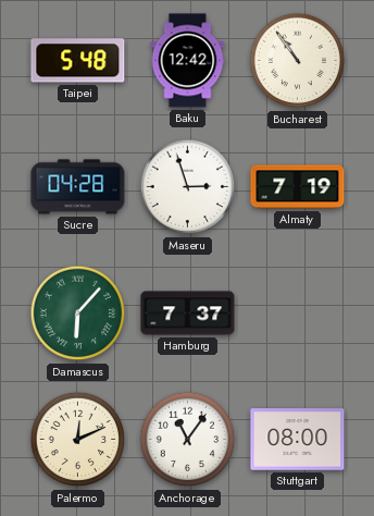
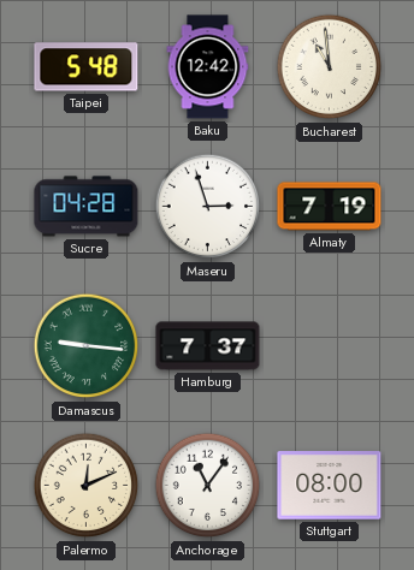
Bucharest: 10:54 -> 10:59 (330, 67)
Damascus: 6:07 -> 9:16 (87, 346)
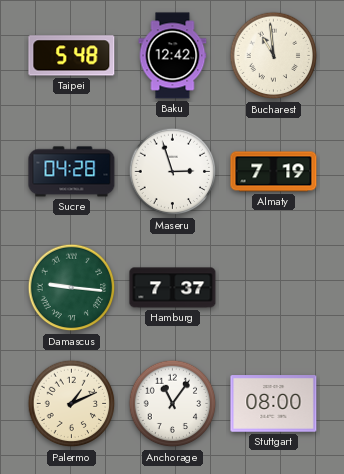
Palermo: 12:11 -> 1:11 (72, 404)
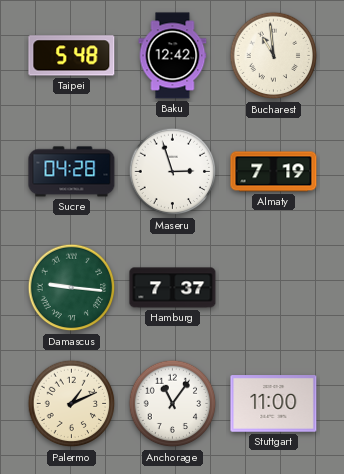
Stuttgart: 08:00 -> 11:00 (274, 404)
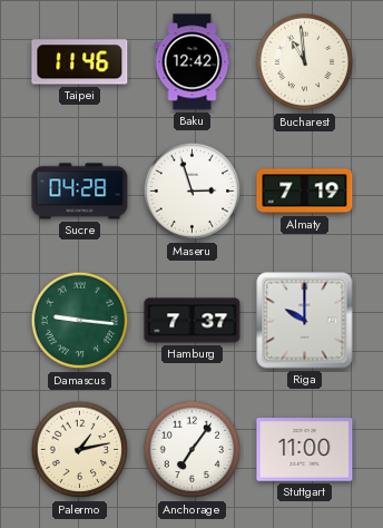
Taipei: 5:48 -> 11:46 (80, 62)
Riga: none -> 10:00 (305, 321)
Palermo: 1:11 -> 1:13 (80, 450)
Anchorage: 11:06 -> 7:06 (193, 450)
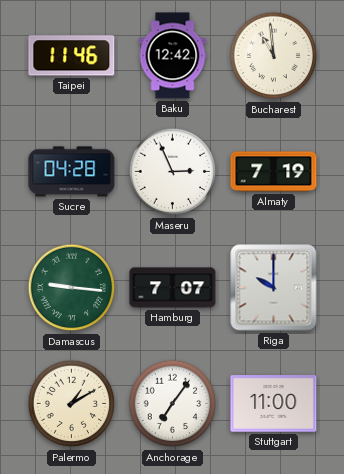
Maseru: 2:57 -> 2:56 (173, 172)
Hamburg: 7:37 -> 7:07 (173, 288)
Palermo: 1:13 -> 1:10 (72, 404)
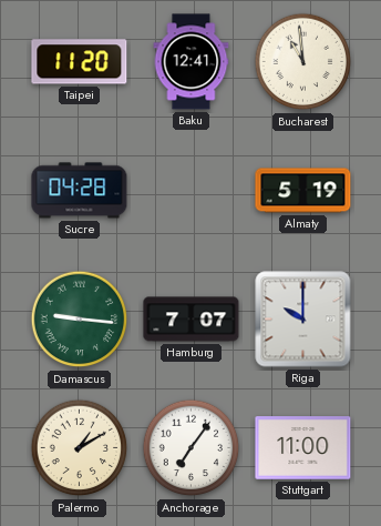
Taipei: 11:46 -> 11:20 (80, 62)
Baku: 12:42 -> 12:41 (192, 62)
Maseru: 2:56 -> none (173, 172)
Almaty: 7:19 -> 5:19 (303, 191)
